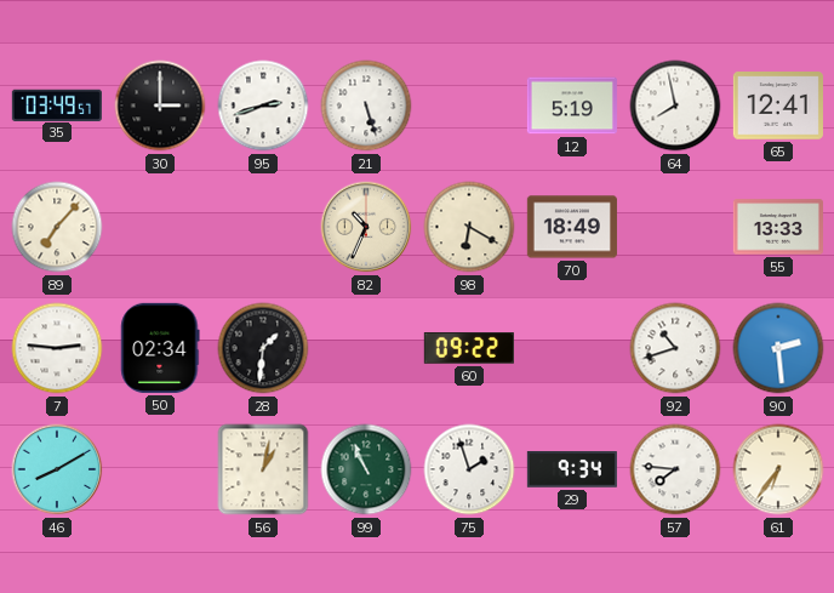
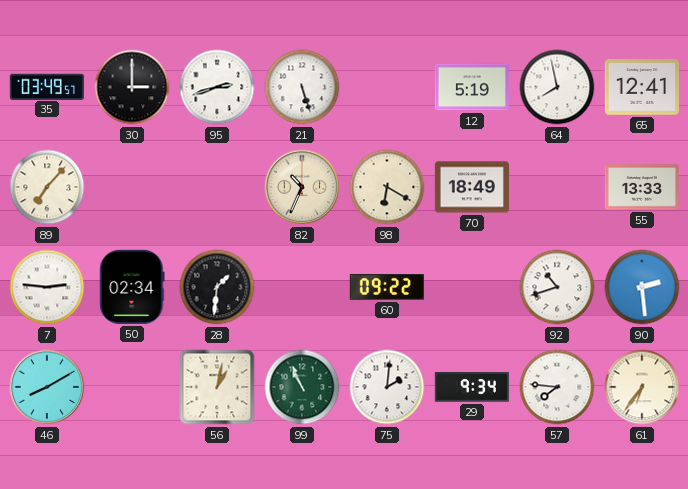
75: 1:57 -> 2:01 (387, 387)
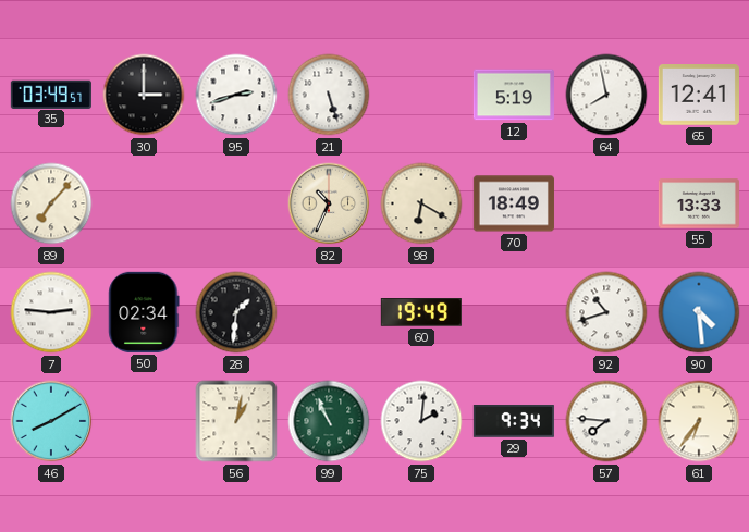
60: 09:22 -> 19:49 (421, 312)
90: 2:29 -> 4:29 (699, 312)
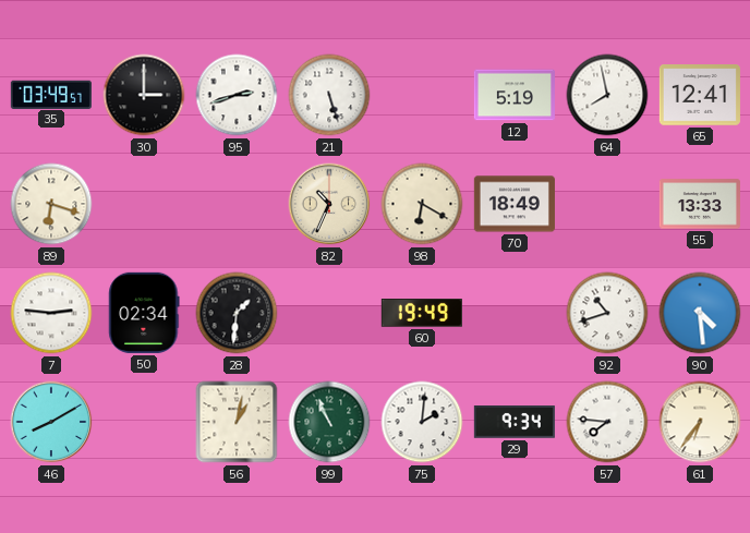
89: 7:07 -> 6:18 (51, 204)
